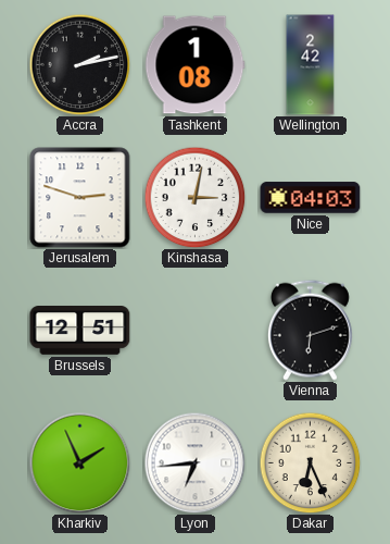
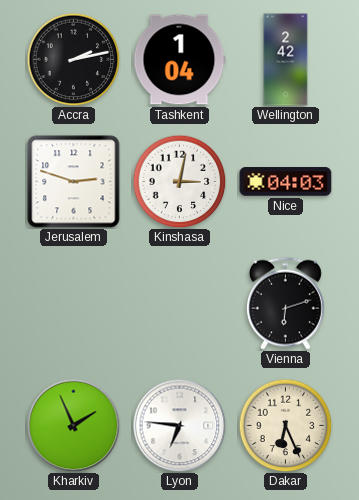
Tashkent: 1:08 -> 1:04 (179, 60)
Brussels: 12:51 -> none (80, 331)
Lyon: 6:44 -> 6:46 (179, 425)
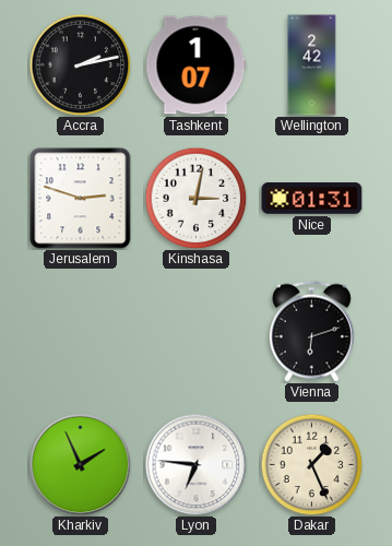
Tashkent: 1:04 -> 1:07 (195, 66)
Nice: 04:03 -> 01:31 (312, 199)
Dakar: 6:26 -> 1:26 (311, 464)
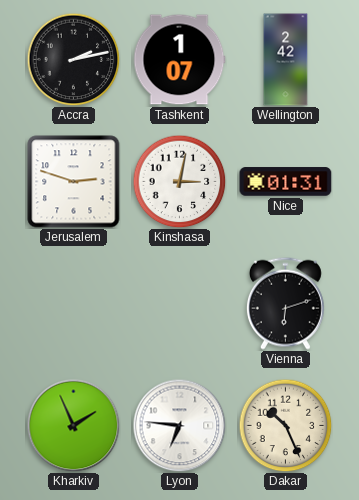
Dakar: 1:26 -> 10:26 (285, 425)
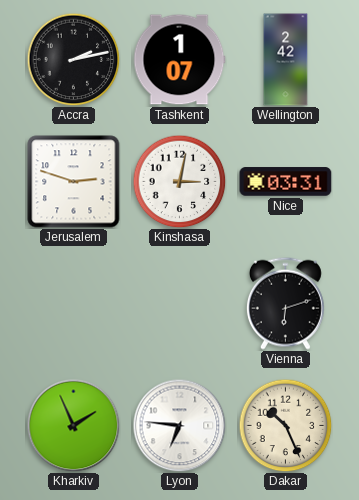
Nice: 01:31 -> 03:31 (286, 182)
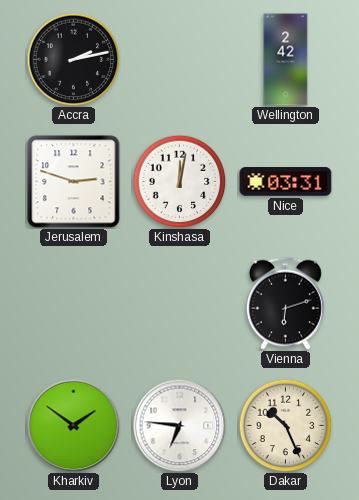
Tashkent: 1:07 -> none (179, 60)
Kinshasa: 3:02 -> 12:02 (179, 181)
Kharkiv: 1:56 -> 1:51 (73, 425)
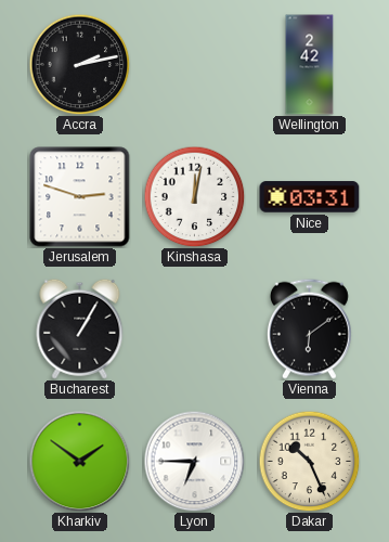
Bucharest: none -> 1:05 (80, 328)
Vienna: 6:12 -> 6:09 (309, 328)
Lyon: 6:46 -> 6:45 (194, 461)
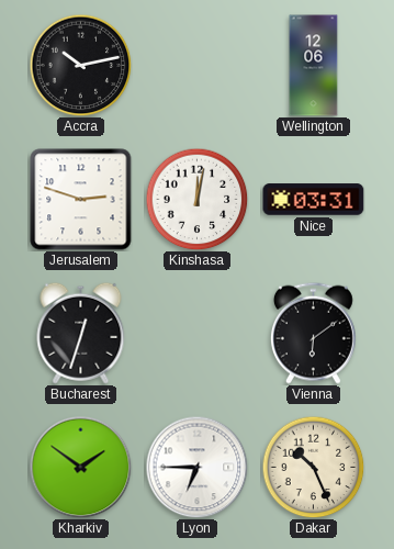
Accra: 2:13 -> 10:13 (80, 65)
Wellington: 2:42 -> 12:06 (314, 66)
Bucharest: 1:05 -> 12:33 (81, 333)
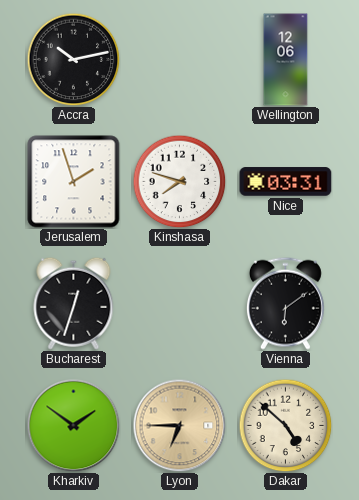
Jerusalem: 2:48 -> 1:57 (74, 182)
Kinshasa: 12:02 -> 7:48 (179, 181)
Lyon dial: white -> champagne (179, 425)
Dakar: 10:26 -> 4:52 (285, 425)
